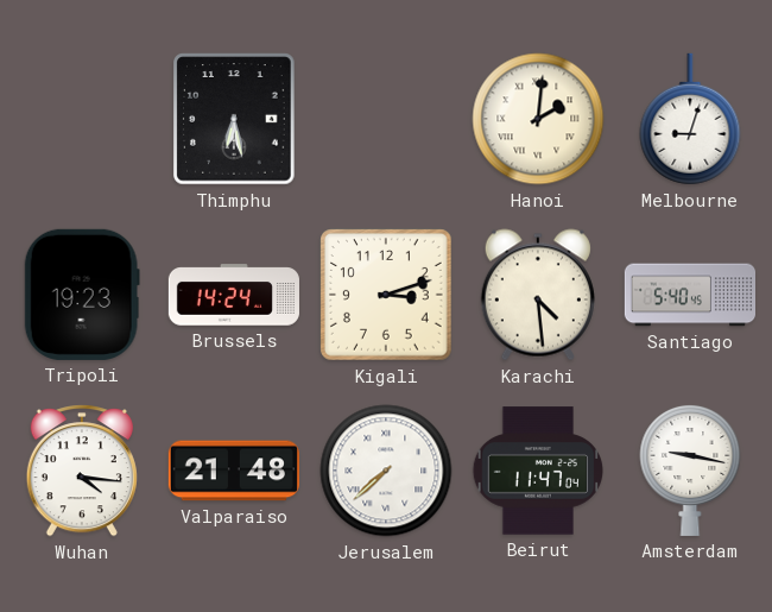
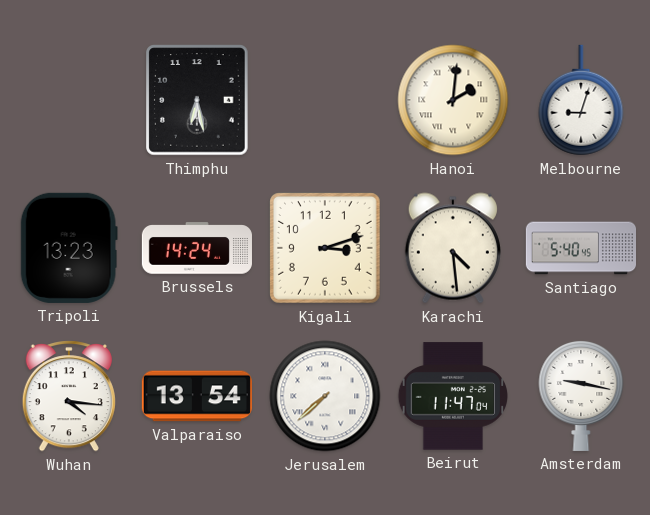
Tripoli: 19:23 -> 13:23 (69, 248)
Valparaiso: 21:48 -> 13:54 (197, 396)
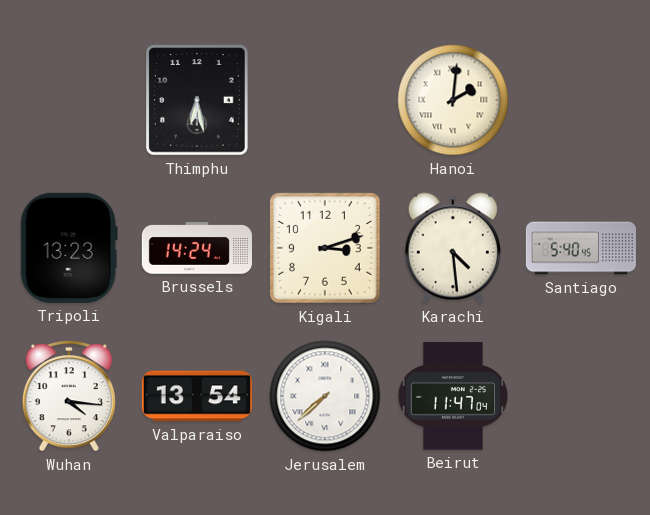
Melbourne: 9:03 -> none (581, 100)
Amsterdam: 9:17 -> none (581, 395)
